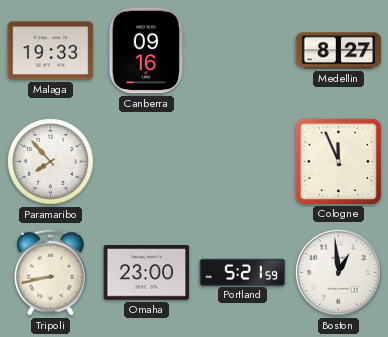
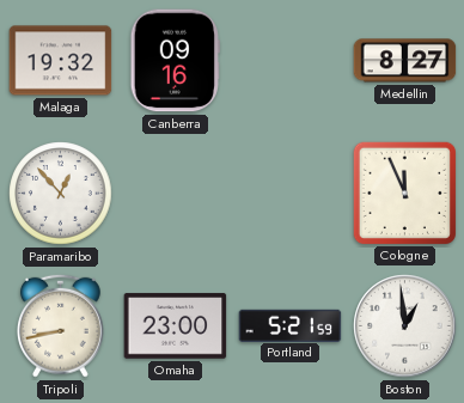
Malaga: 19:33 -> 19:32 (61, 61)
Paramaribo: 7:53 -> 12:53 (61, 194)
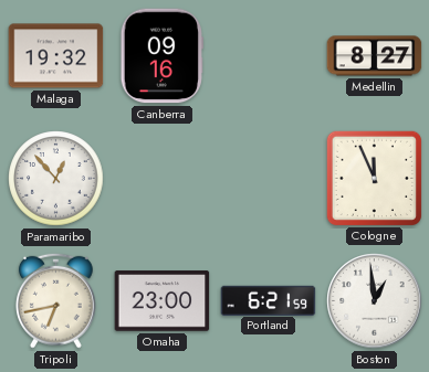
Tripoli: 8:43 -> 6:43 (55, 300)
Portland: 5:21 -> 6:21 (269, 300)
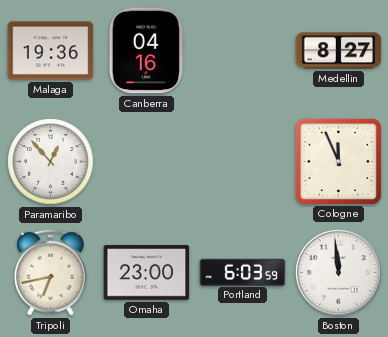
Malaga: 19:32 -> 19:36 (51, 51)
Canberra: 09:16 -> 04:16 (146, 51)
Portland: 6:21 -> 6:03 (243, 272)
Boston: 12:59 -> 11:59 (339, 273)
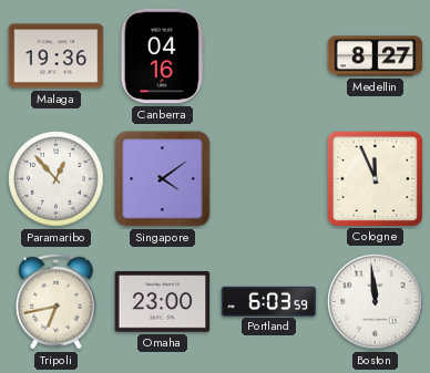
Singapore: none -> 4:09 (163, 179)
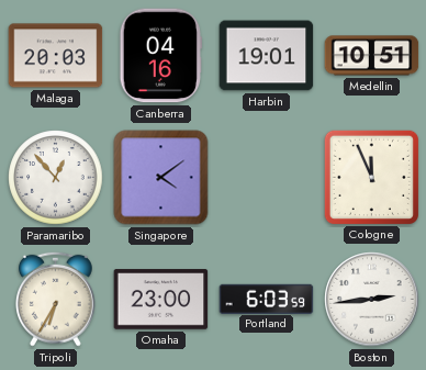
Malaga: 19:36 -> 20:03 (56, 56)
Harbin: none -> 19:01 (267, 56)
Medellin: 8:27 -> 10:51 (372, 56)
Tripoli: 6:43 -> 6:35 (55, 299)
Boston: 11:59 -> 2:44 (372, 300)
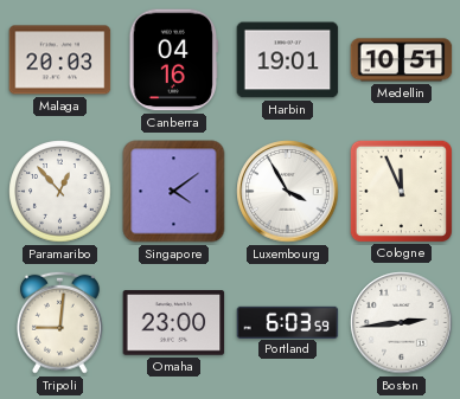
Luxembourg: none -> 3:55 (288, 192)
Tripoli: 6:35 -> 9:01 (59, 322)
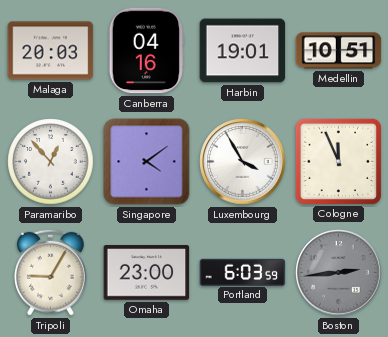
Tripoli: 9:01 -> 9:05 (50, 272)
Boston dial: white -> grey (339, 273)
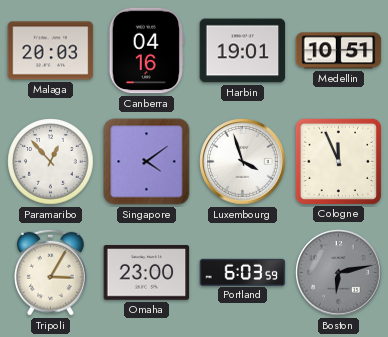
Luxembourg: 3:55 -> 3:57 (243, 162)
Tripoli: 9:05 -> 3:05 (50, 272)
Boston: 2:44 -> 6:13 (339, 273)
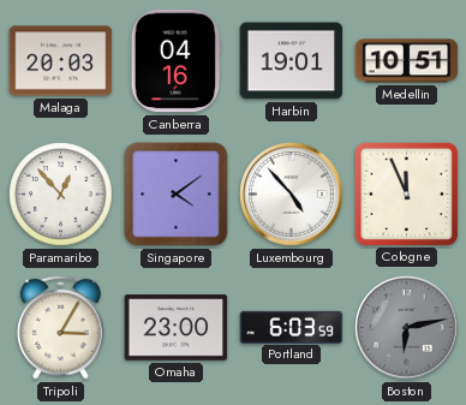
Luxembourg: 3:57 -> 4:53 (292, 195)
